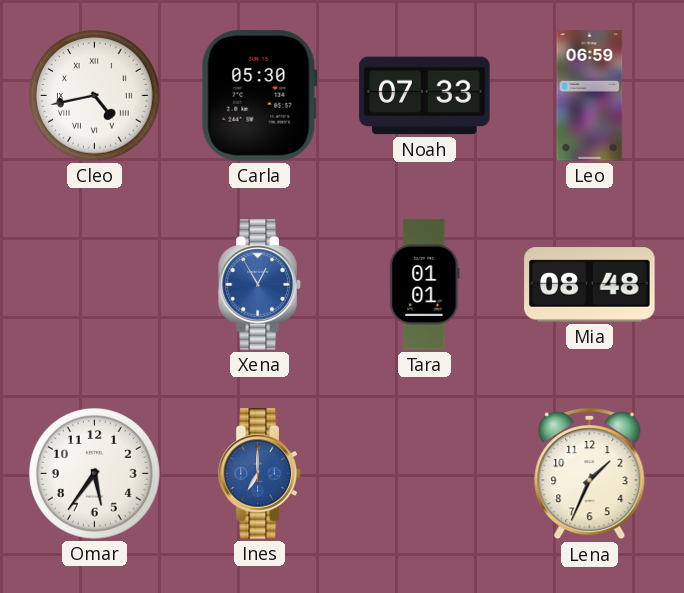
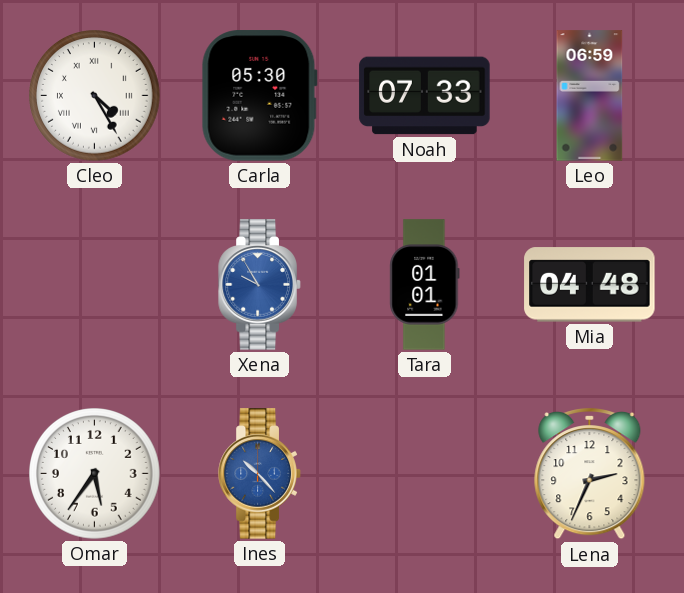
Cleo: 4:43 -> 4:25 (95, 96)
Xena: 12:55 -> 9:55 (260, 285)
Mia: 08:48 -> 04:48 (590, 285)
Ines: 7:00 -> 10:23 (260, 474)
Lena: 1:34 -> 2:34 (590, 474)
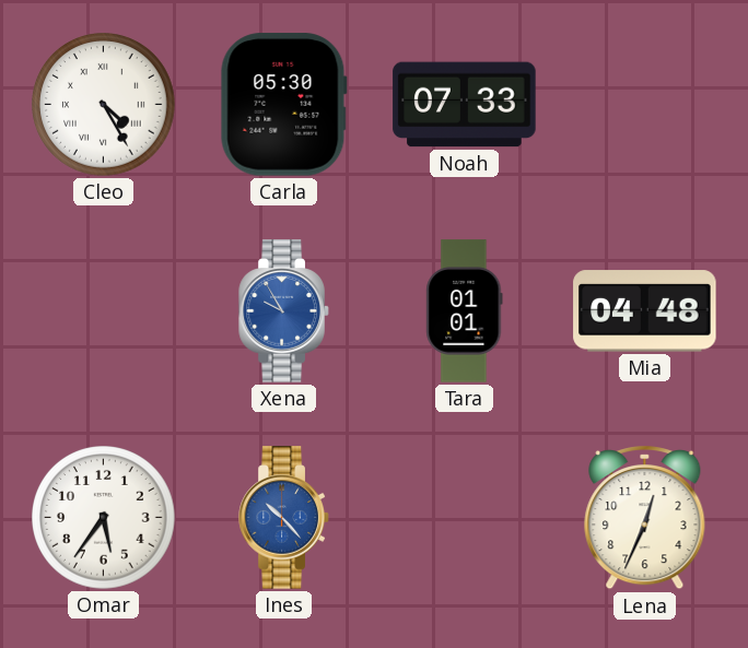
Leo: 06:59 -> none (590, 96)
Lena: 2:34 -> 12:34 (645, 518)
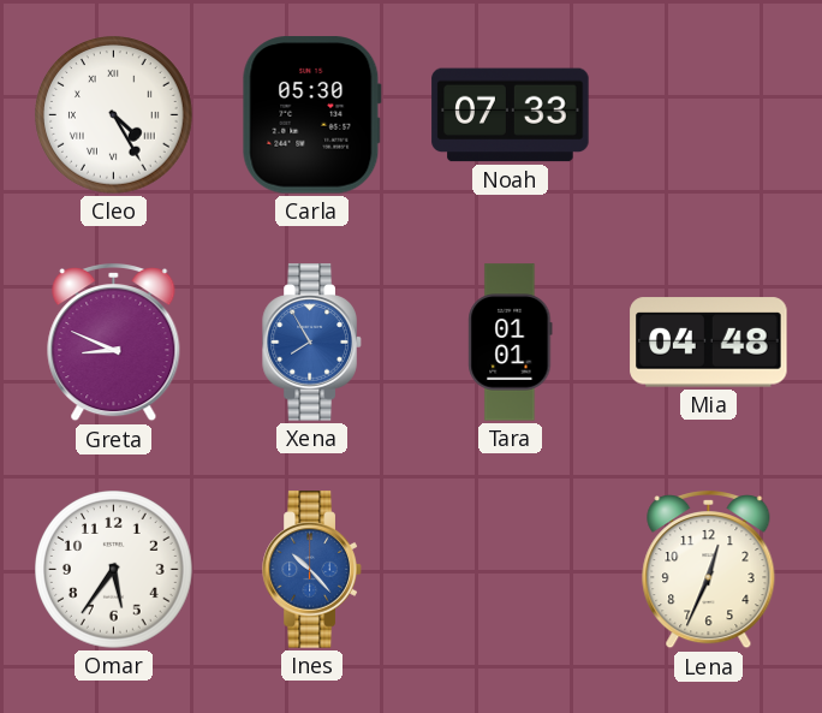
Greta: none -> 8:49 (114, 343)
Xena: 9:55 -> 7:55 (312, 343)
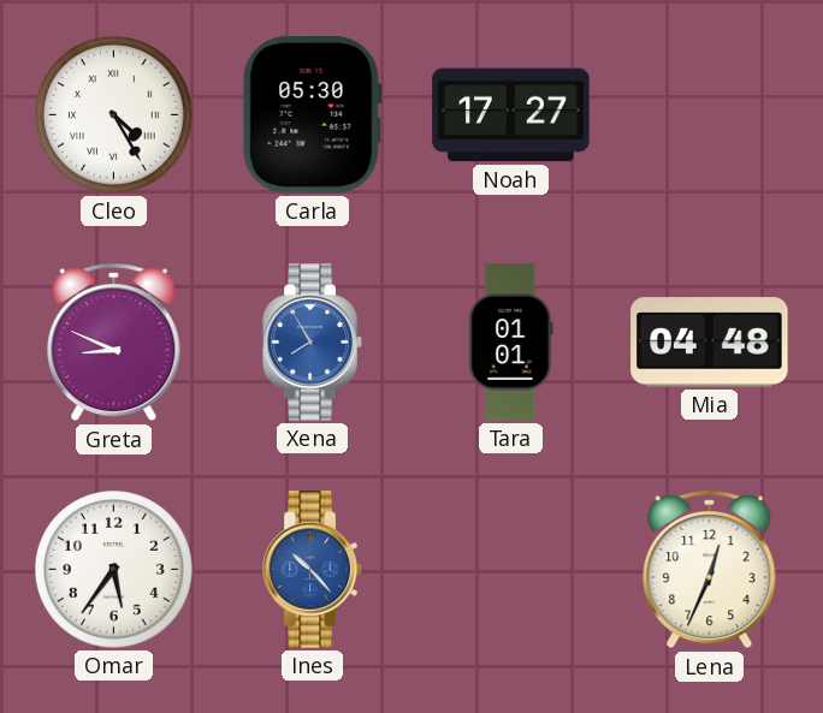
Noah: 07:33 -> 17:27 (511, 115)
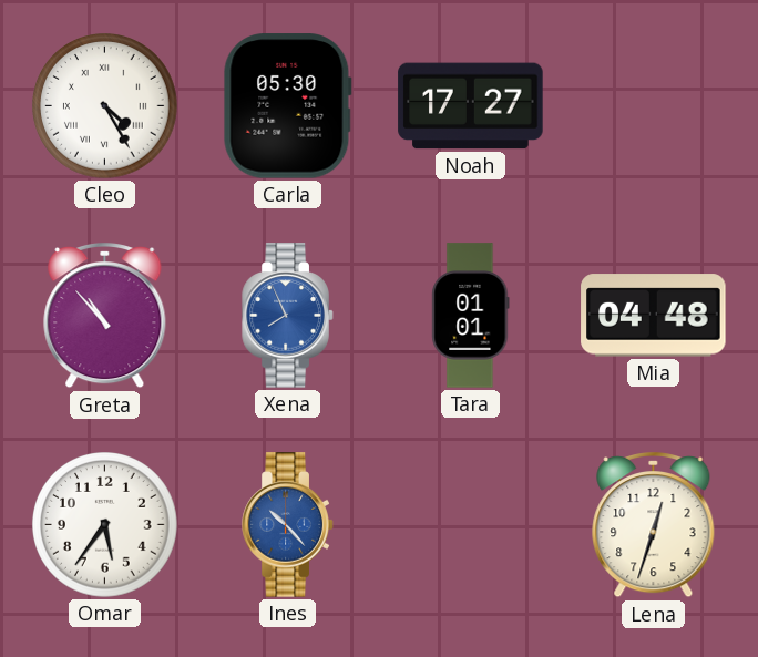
Greta: 8:49 -> 10:53 (105, 316)
Xena: 7:55 -> 7:56 (288, 316)
Lena: 12:34 -> 12:33 (654, 525)
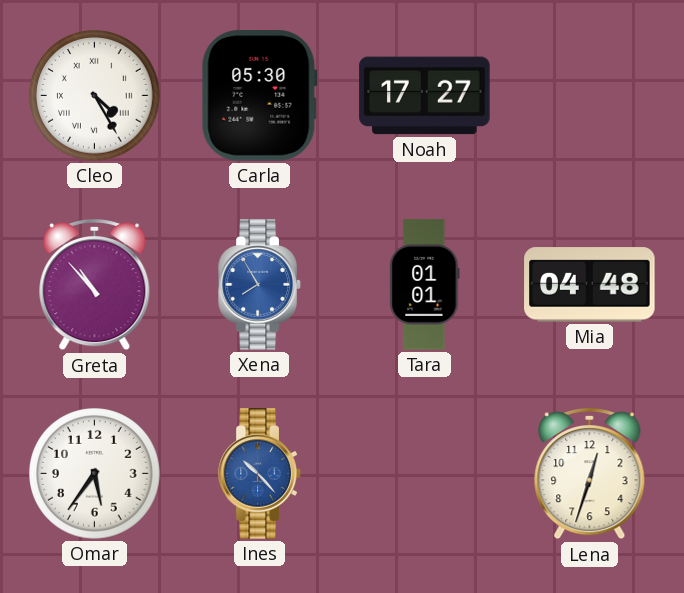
Xena: 7:56 -> 7:55 (260, 285)
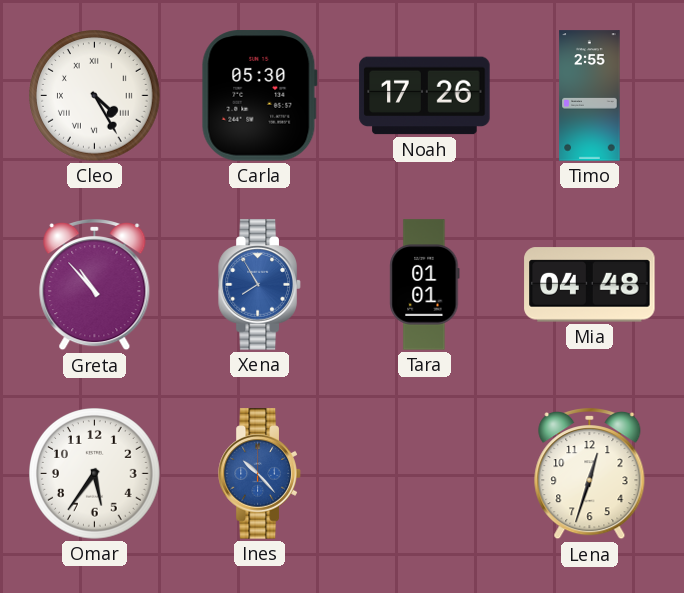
Noah: 17:27 -> 17:26 (425, 96)
Timo: none -> 2:55 (590, 96)
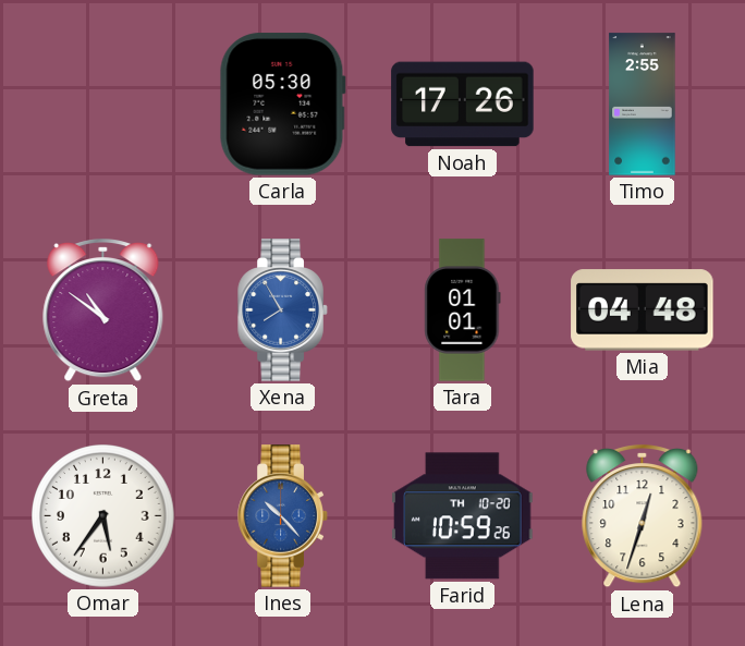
Cleo: 4:25 -> none (95, 96)
Greta: 10:53 -> 10:51 (103, 310)
Farid: none -> 10:59 (463, 516)
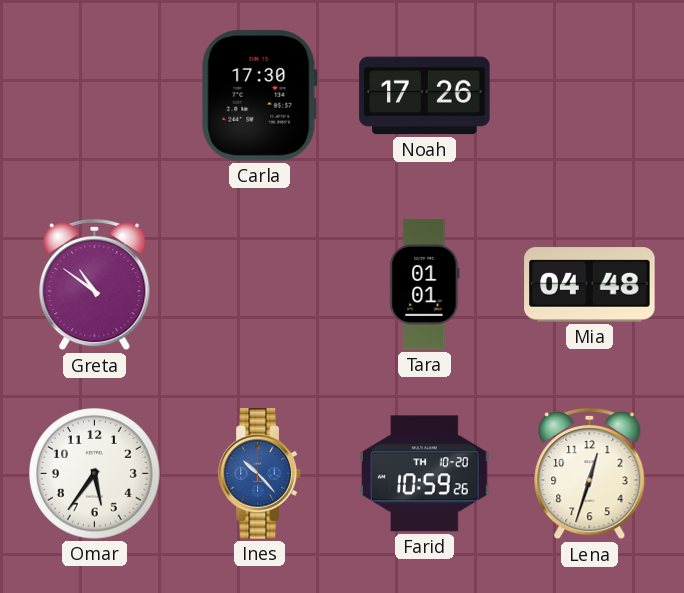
Carla: 05:30 -> 17:30 (259, 96)
Timo: 2:55 -> none (643, 105)
Xena: 7:55 -> none (283, 310)
